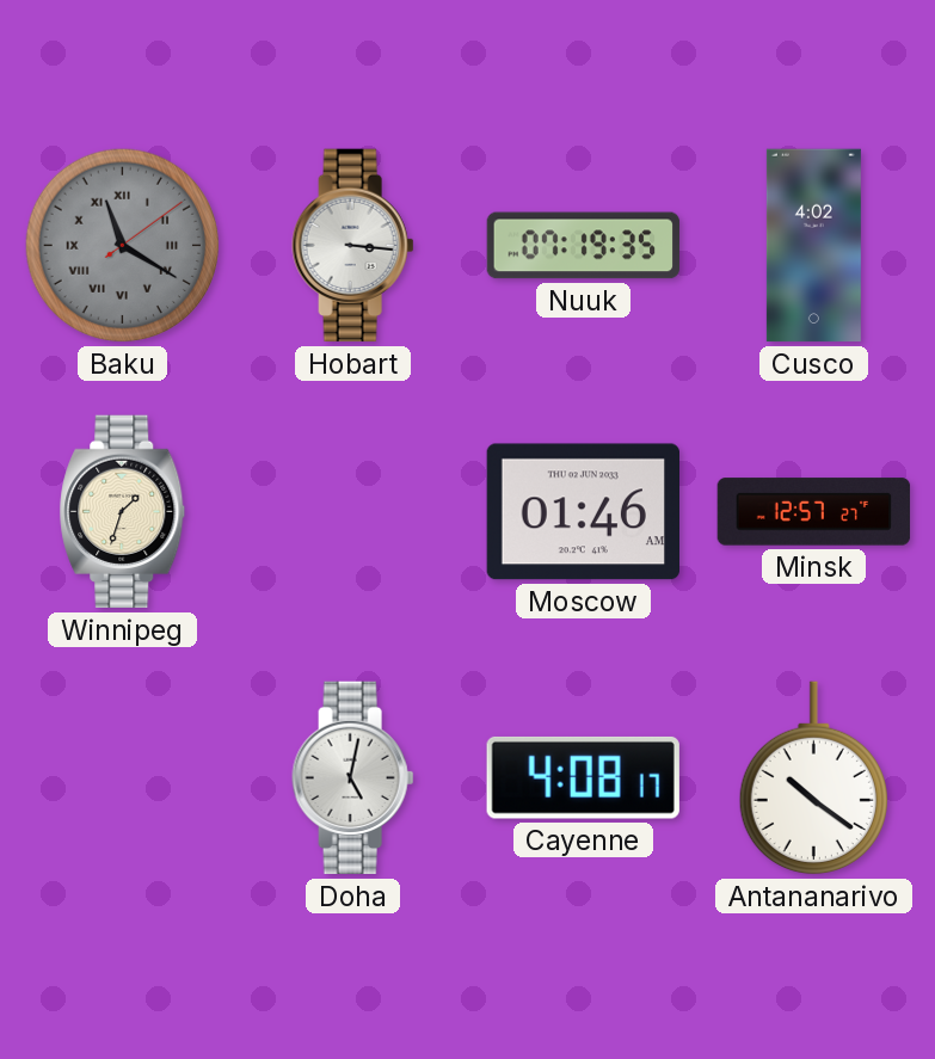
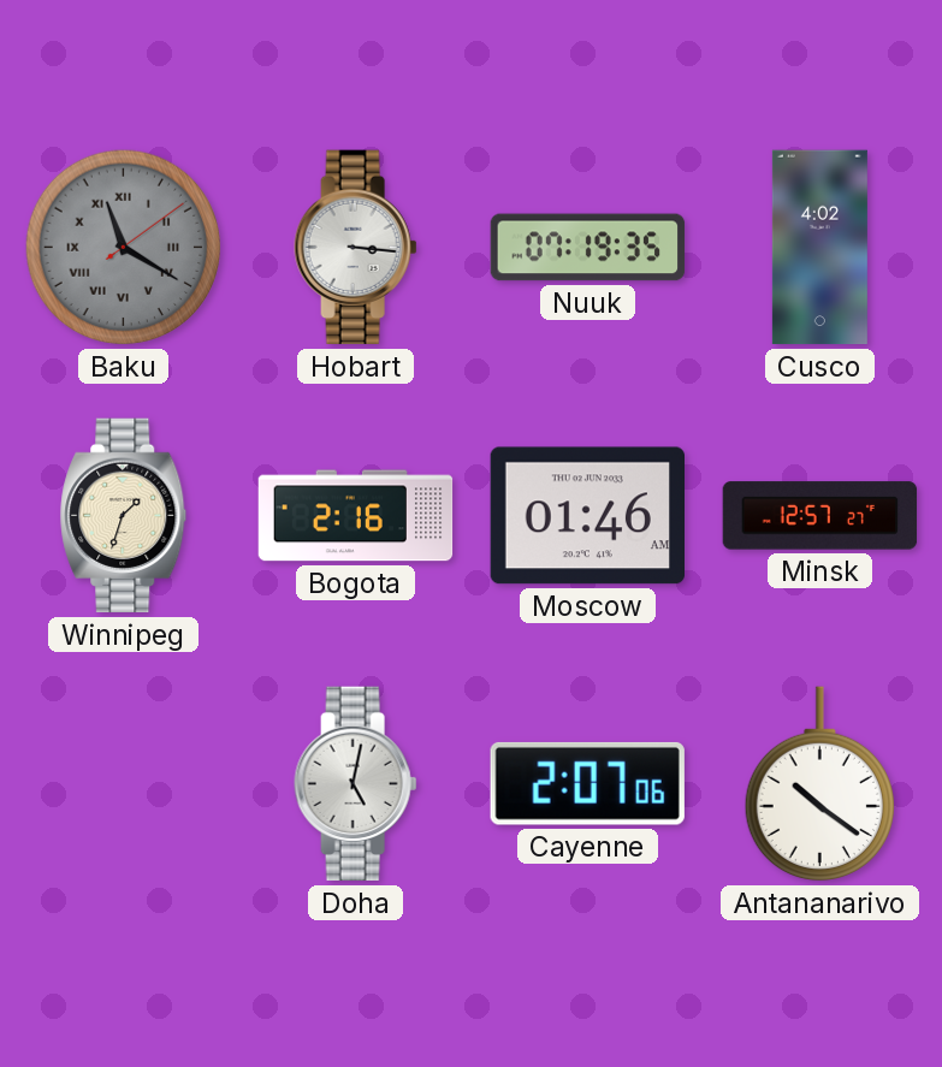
Bogota: none -> 2:16 (356, 516)
Cayenne: 4:08 -> 2:07 (587, 783)
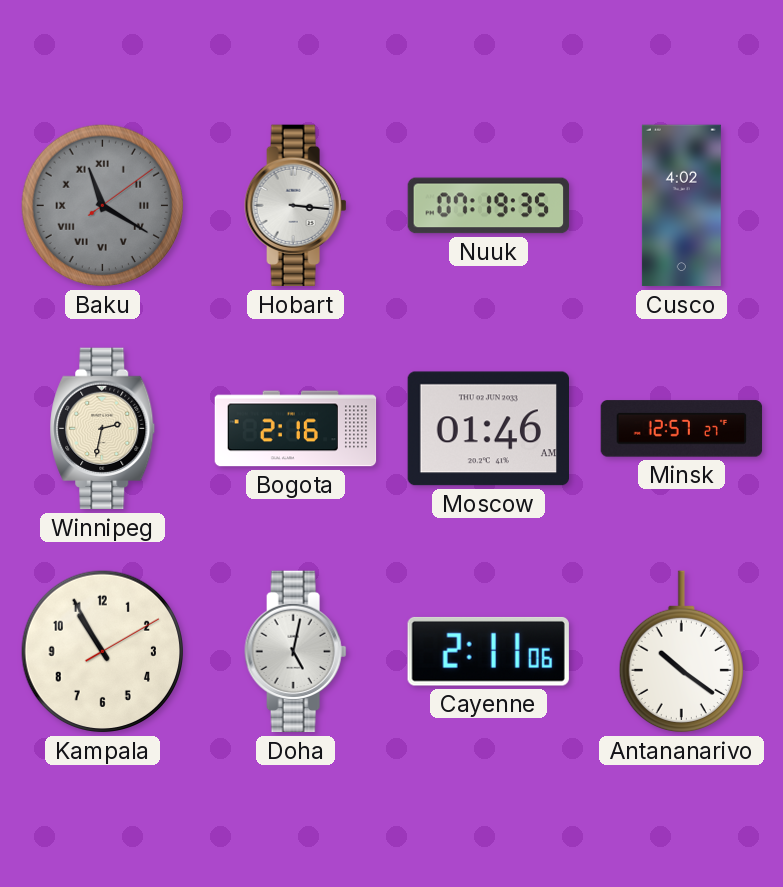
Winnipeg: 1:33 -> 2:32 (103, 429)
Kampala: none -> 10:55 (103, 652)
Cayenne: 2:07 -> 2:11 (488, 651)
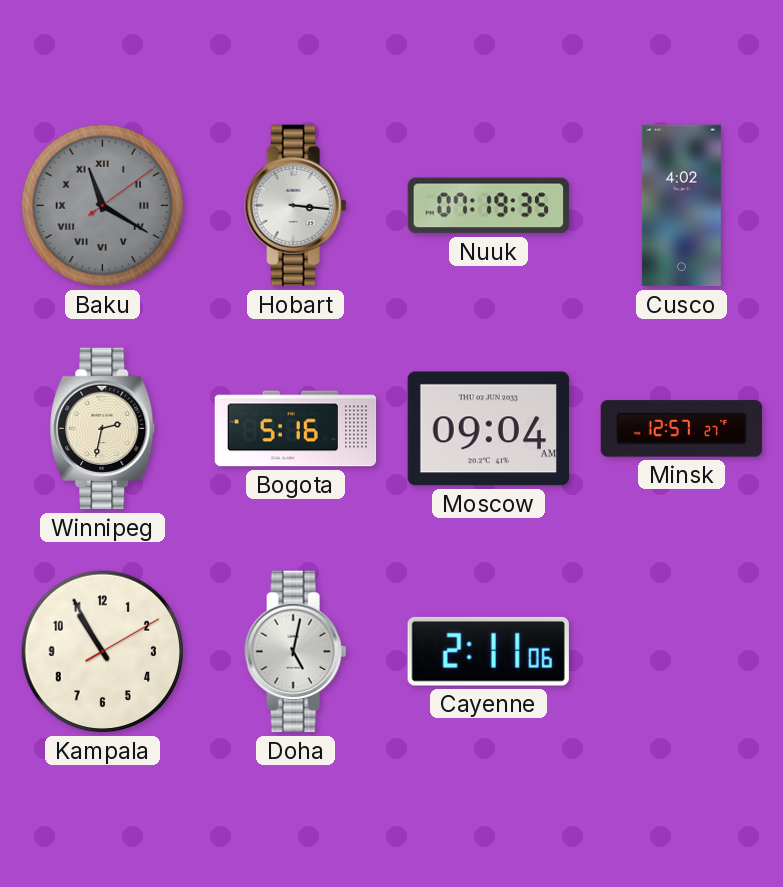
Bogota: 2:16 -> 5:16 (296, 429)
Moscow: 01:46 -> 09:04 (488, 429)
Antananarivo: 10:21 -> none (681, 652)
